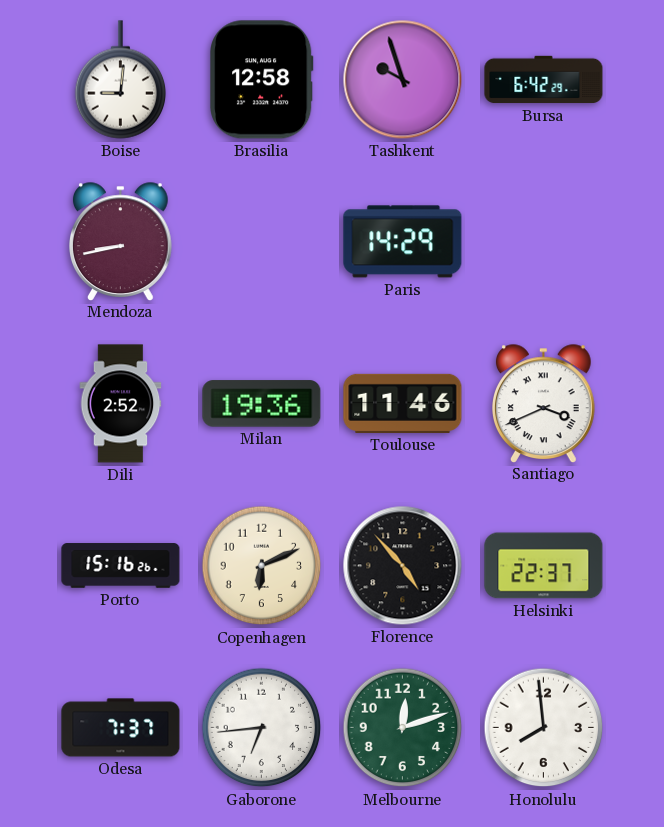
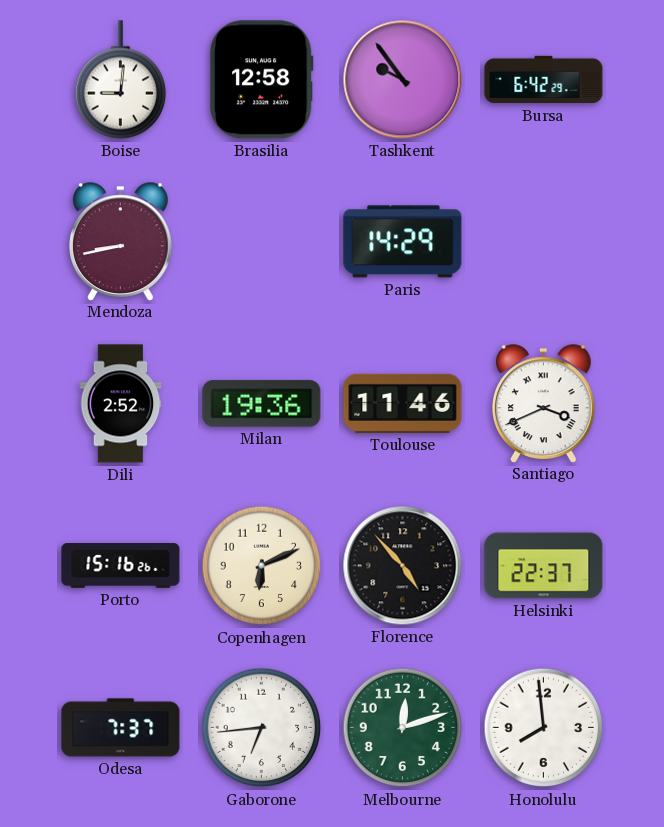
Tashkent: 9:57 -> 9:54 (403, 80)
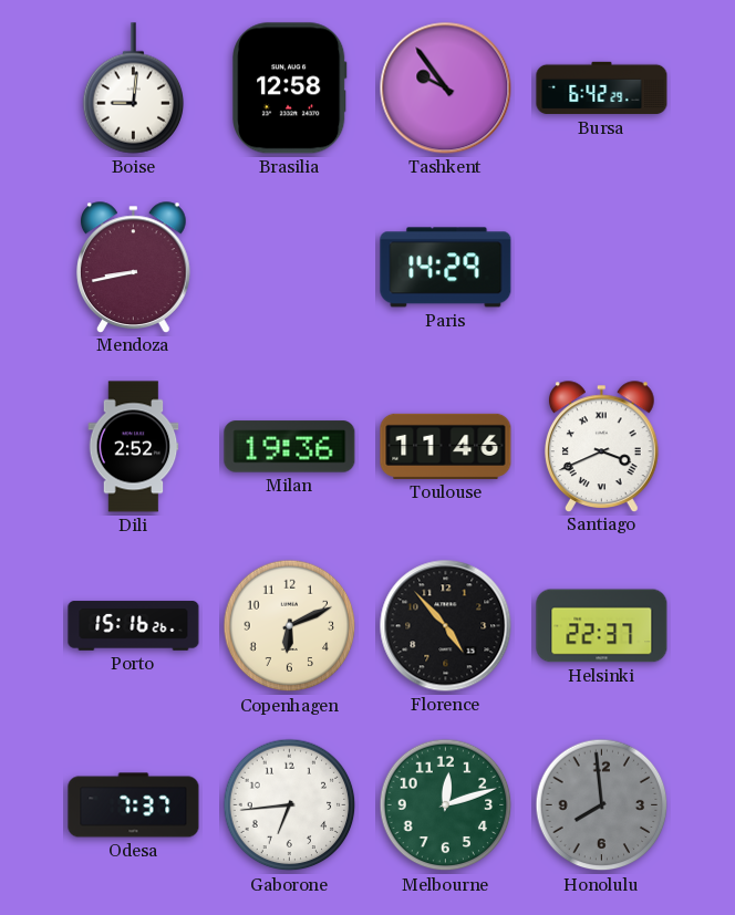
Honolulu dial: white -> grey (602, 805)
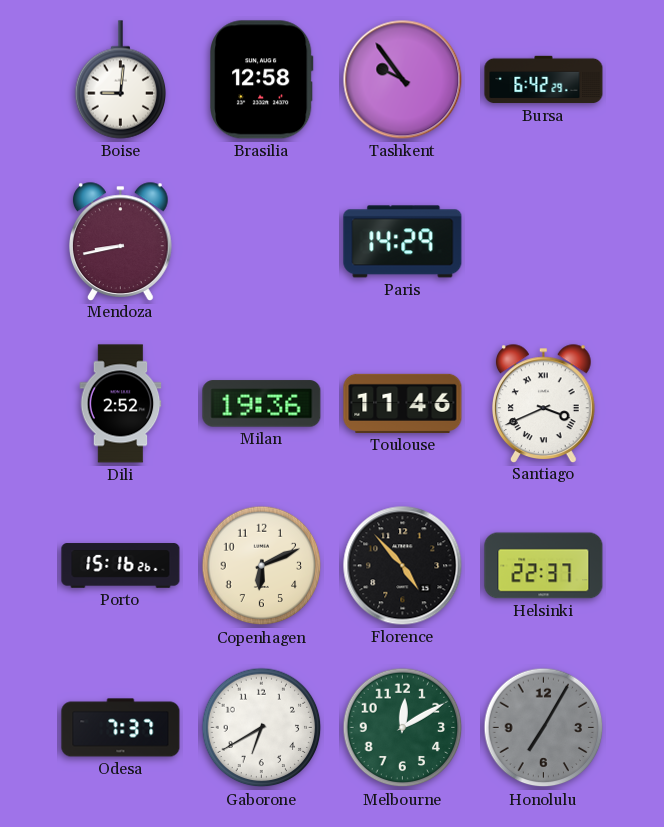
Gaborone: 6:44 -> 6:40 (262, 728)
Melbourne: 12:12 -> 12:10 (403, 728)
Honolulu: 7:59 -> 7:05 (544, 728)
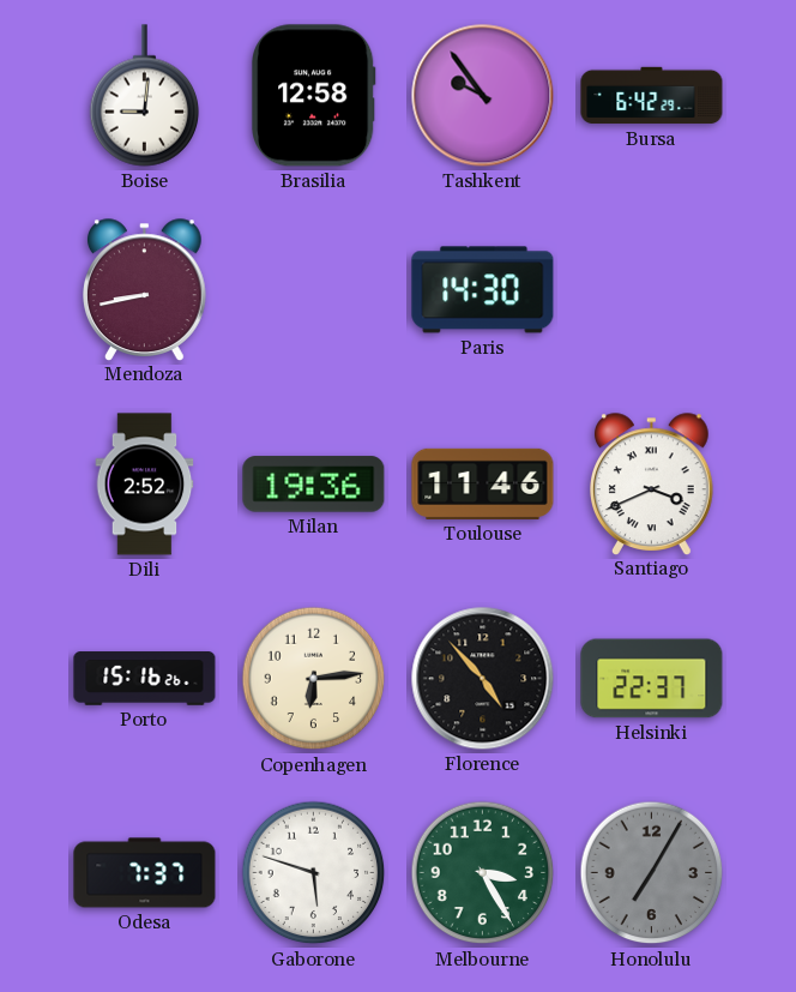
Paris: 14:29 -> 14:30 (483, 290)
Copenhagen: 6:11 -> 6:14 (314, 679)
Gaborone: 6:40 -> 5:48 (314, 873)
Melbourne: 12:10 -> 3:25 (483, 873)
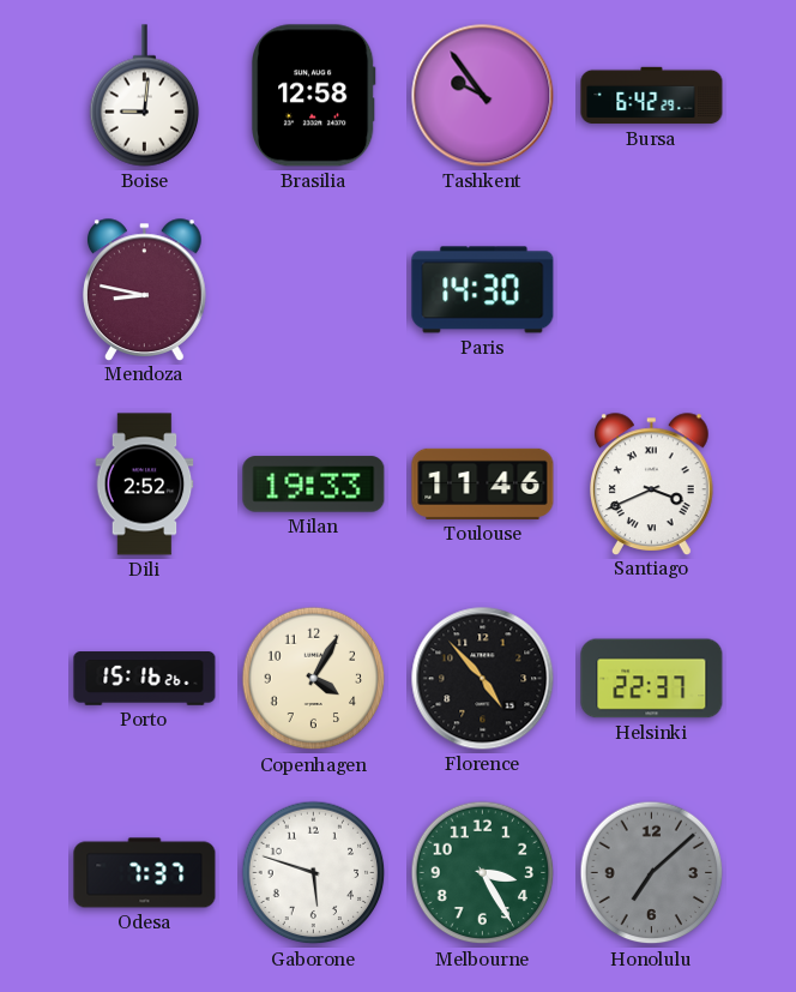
Mendoza: 8:43 -> 8:47 (145, 289)
Milan: 19:36 -> 19:33 (314, 485)
Copenhagen: 6:14 -> 4:05 (314, 679)
Honolulu: 7:05 -> 7:08 (652, 873)
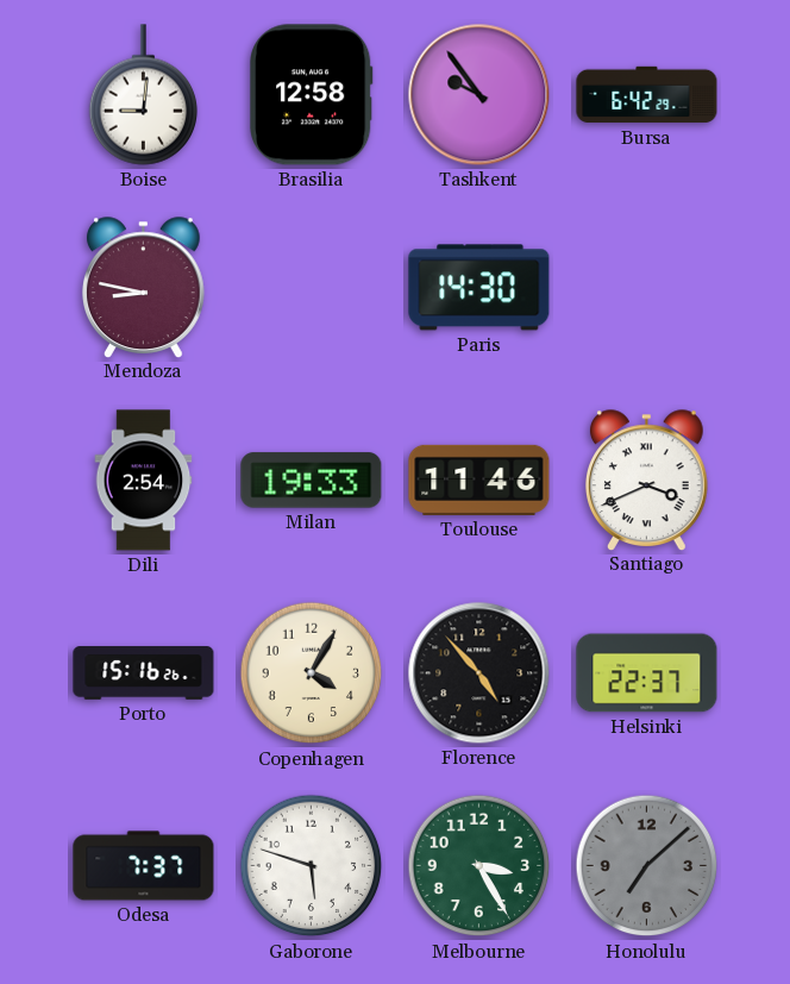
Dili: 2:52 -> 2:54 (144, 481)
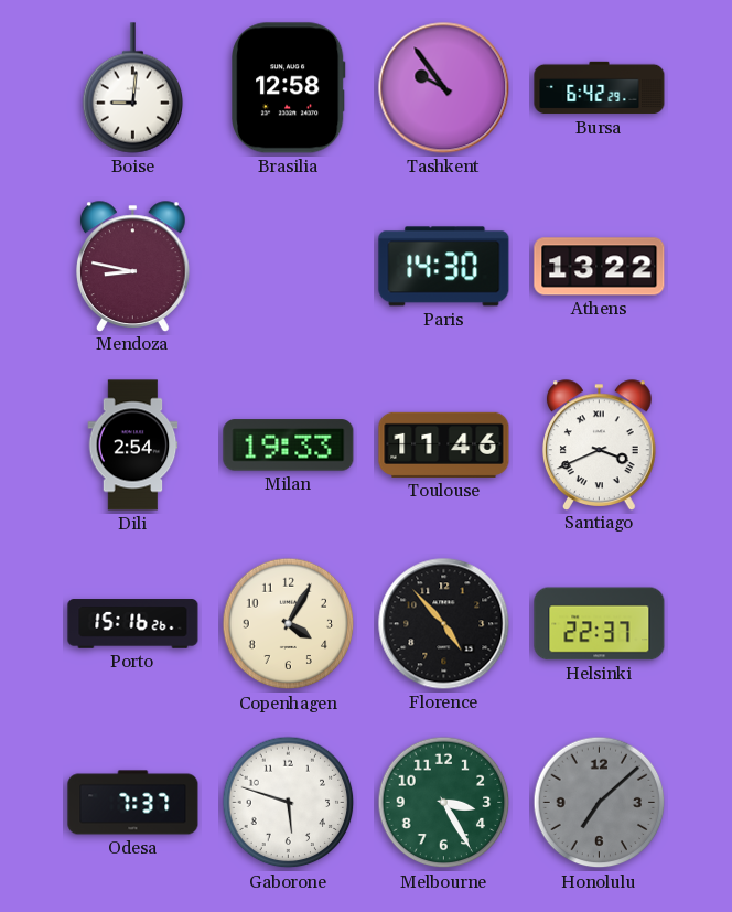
Athens: none -> 13:22 (600, 267)
